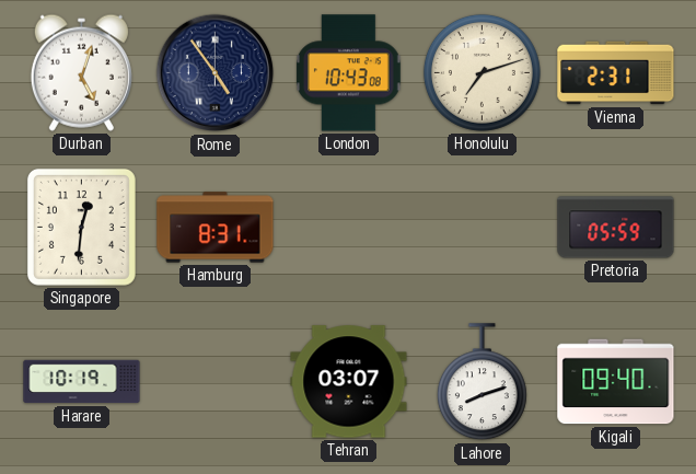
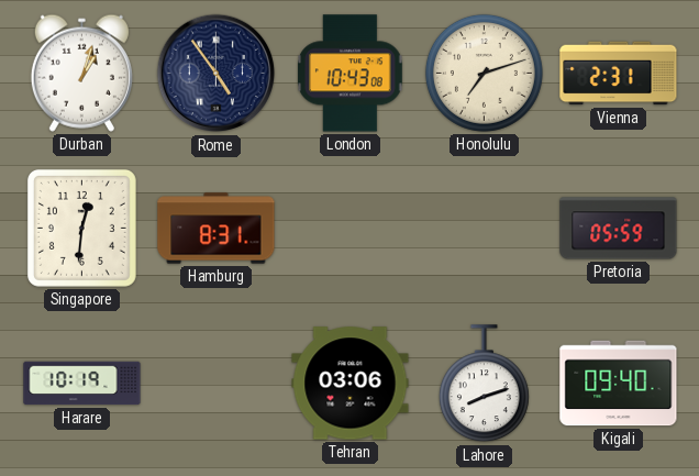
Durban: 5:03 -> 1:03 (81, 73)
Tehran: 03:07 -> 03:06 (351, 384)
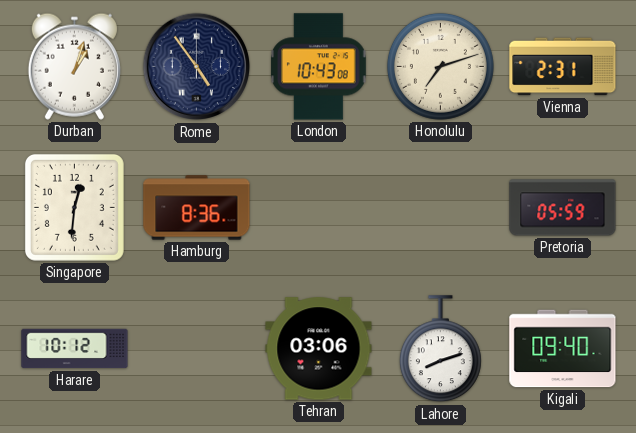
Hamburg: 8:31 -> 8:36 (197, 208)
Harare: 10:19 -> 10:12 (75, 349)
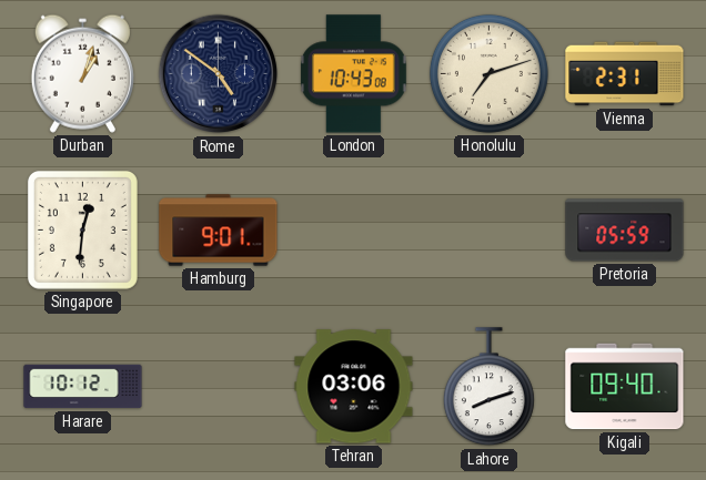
Rome: 4:54 -> 4:51 (219, 74)
Hamburg: 8:36 -> 9:01 (219, 231)
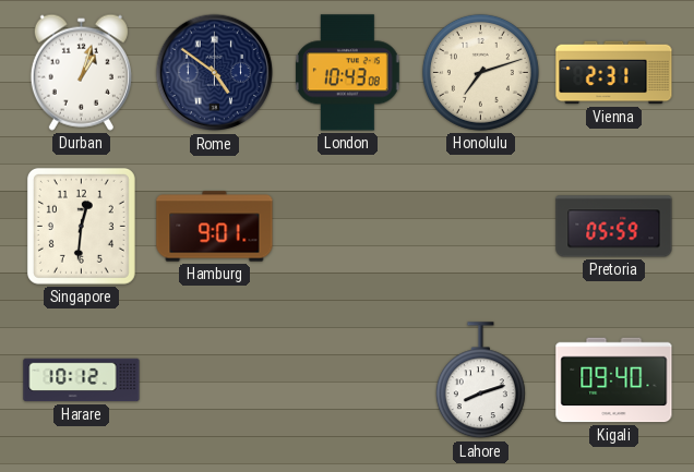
Tehran: 03:06 -> none (354, 387)
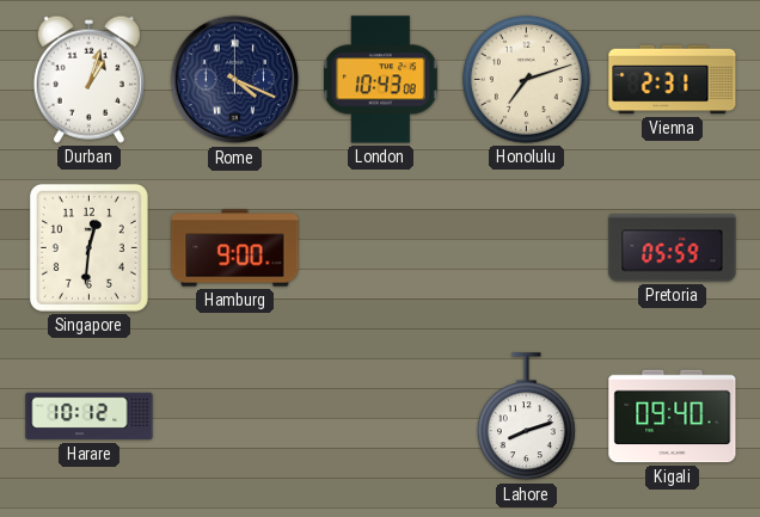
Rome: 4:51 -> 4:19 (235, 80)
Hamburg: 9:01 -> 9:00 (235, 248)
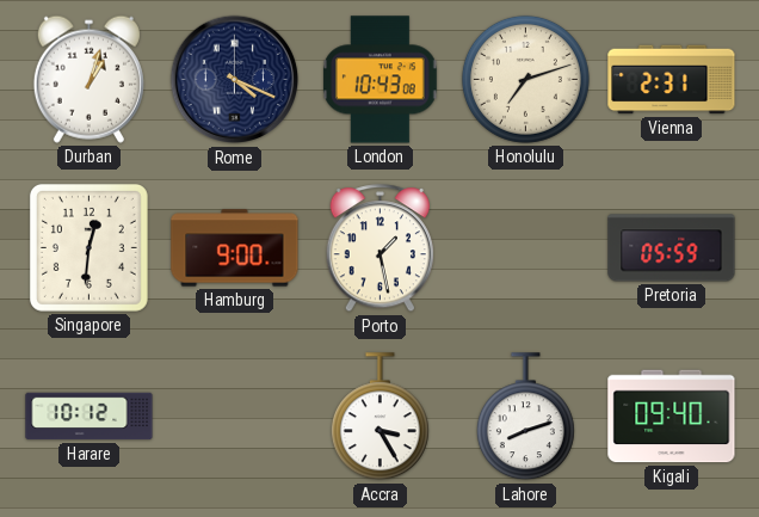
Porto: none -> 1:28 (379, 248)
Accra: none -> 3:25 (379, 417)
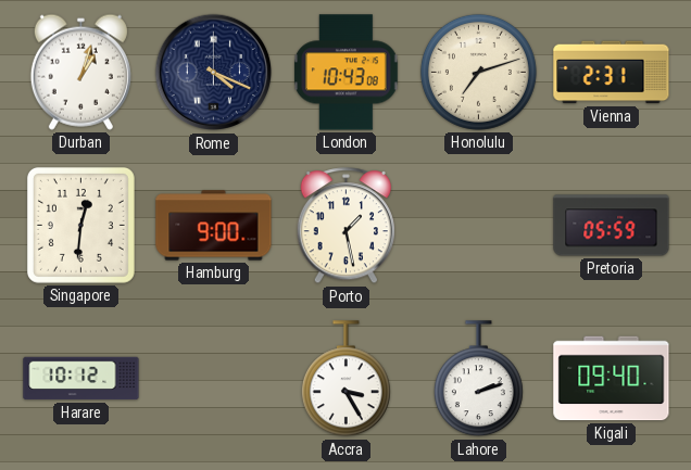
Lahore: 8:12 -> 2:12 (478, 379)
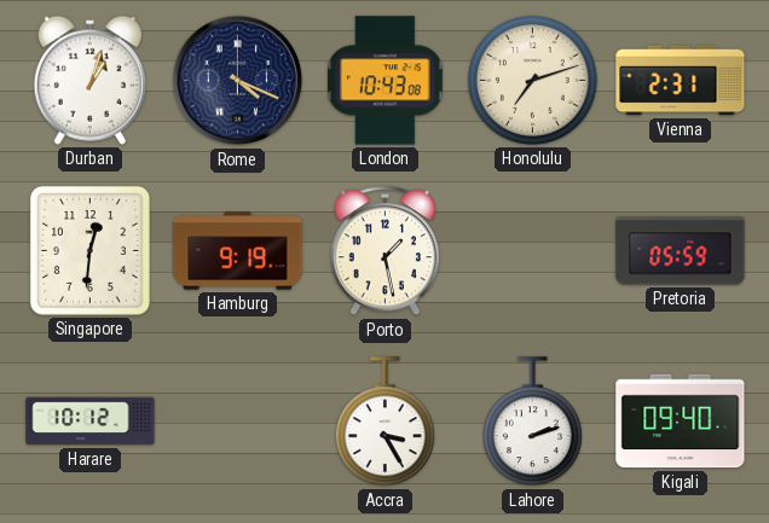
Hamburg: 9:00 -> 9:19 (238, 251)
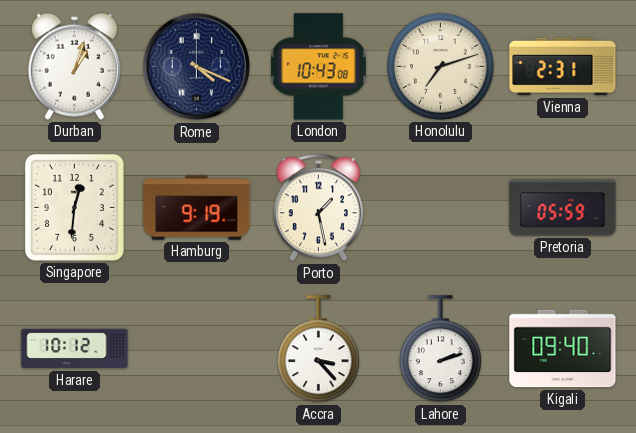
Accra: 3:25 -> 3:23 (318, 349)
